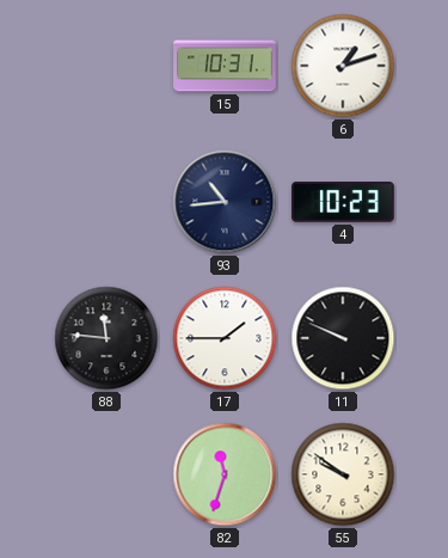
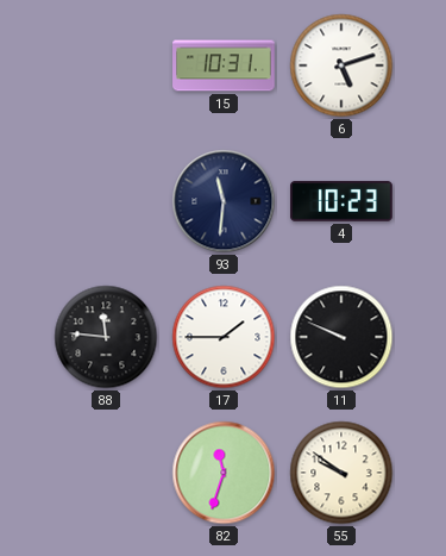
6: 1:12 -> 5:12 (341, 65)
93: 10:44 -> 11:31 (224, 201)
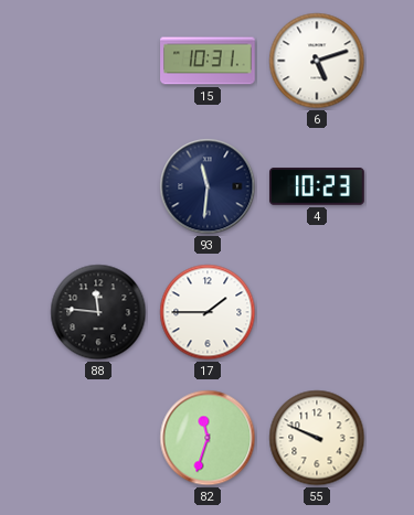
11: 9:49 -> none (341, 337)
55: 9:51 -> 9:49 (317, 438)
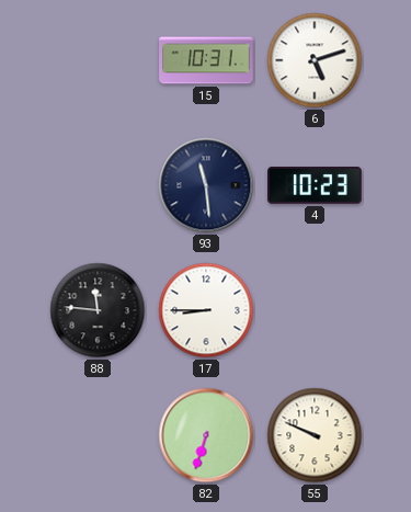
93: 11:31 -> 11:29 (206, 185)
17: 1:45 -> 8:45 (206, 310)
82: 11:33 -> 6:33 (206, 435)
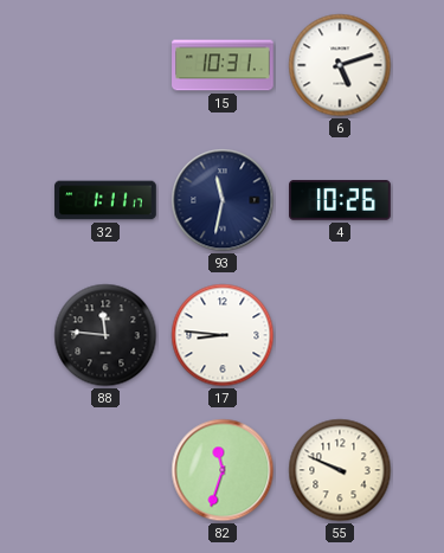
32: none -> 1:11 (105, 200)
93: 11:29 -> 11:32 (223, 200)
4: 10:23 -> 10:26 (340, 200)
17: 8:45 -> 8:46 (223, 335)
82: 6:33 -> 11:33 (223, 470)
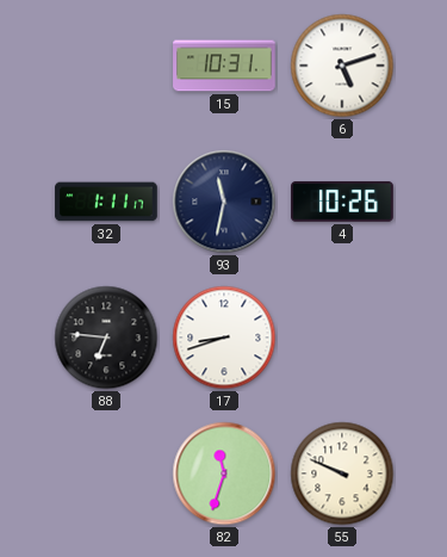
88: 11:46 -> 6:46 (106, 338)
17: 8:46 -> 8:42 (224, 338)
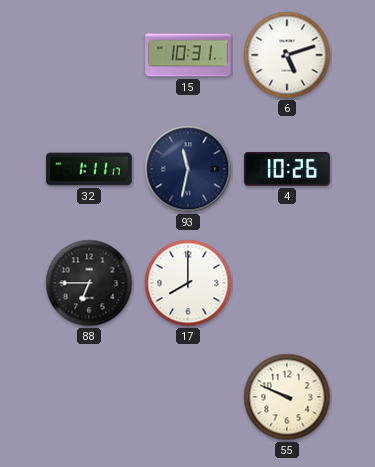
88: 6:46 -> 6:45 (89, 283)
17: 8:42 -> 8:00 (188, 283)
82: 11:33 -> none (224, 474)
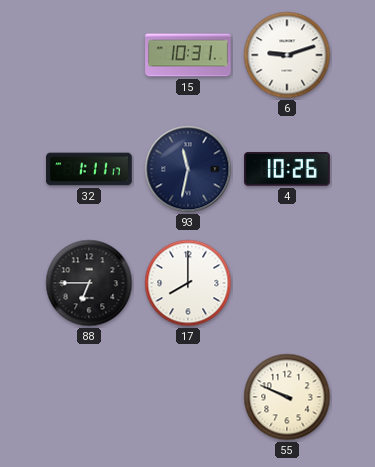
6: 5:12 -> 9:12 (287, 55)
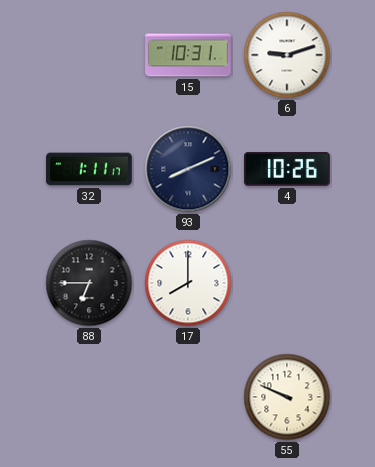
93: 11:32 -> 8:11 (188, 169)
